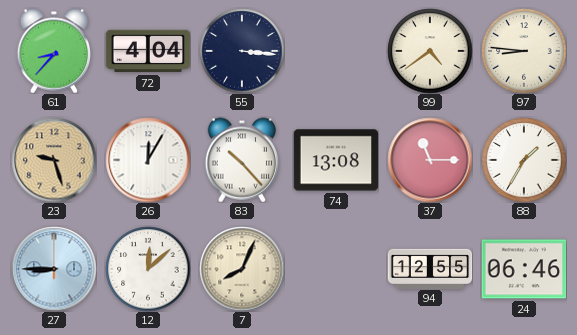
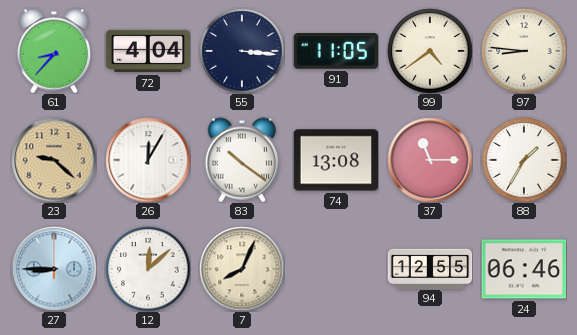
91: none -> 11:05 (336, 52)
23: 9:27 -> 9:22 (54, 160)
83: 10:23 -> 10:21 (242, 160)
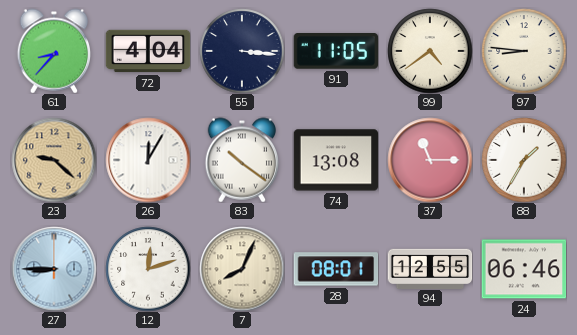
12: 12:08 -> 12:12 (148, 269)
28: none -> 08:01 (336, 269)
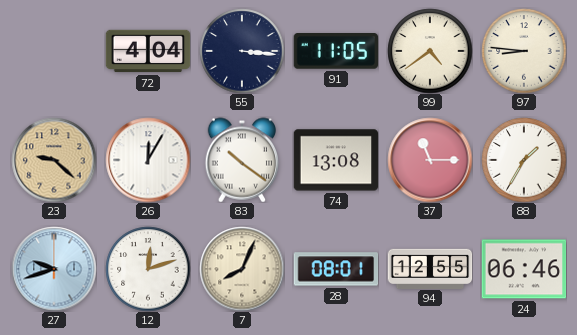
61: 8:37 -> none (54, 51)
27: 8:45 -> 9:42 (54, 269)
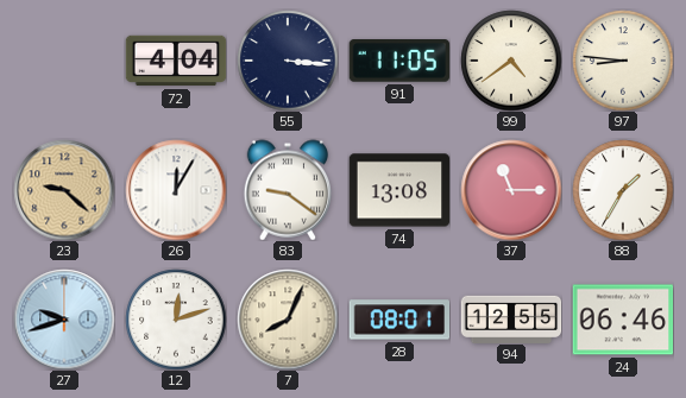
83: 10:21 -> 9:21 (288, 190)
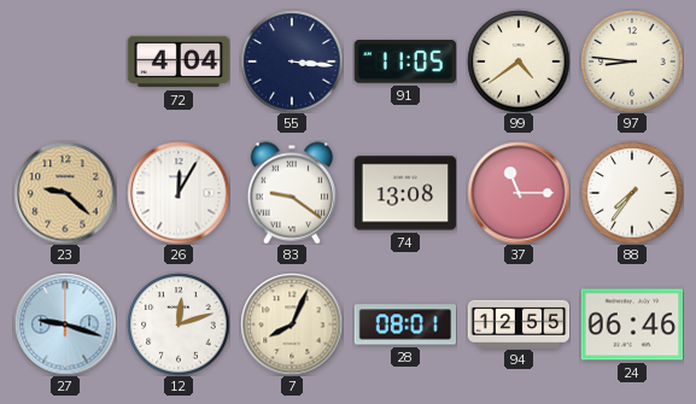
88: 1:35 -> 7:36 (632, 193)
27: 9:42 -> 9:18 (65, 324)
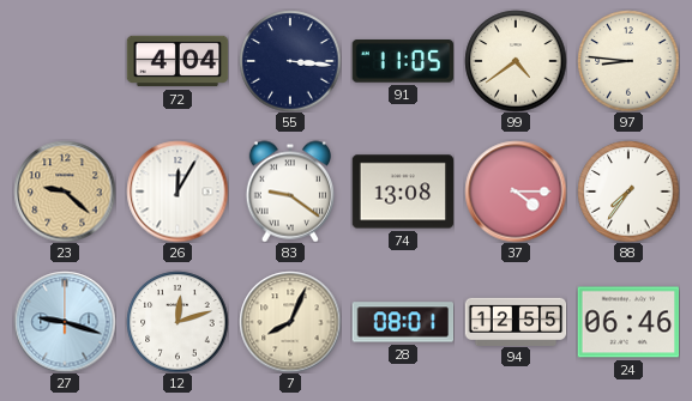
37: 11:15 -> 4:15 (516, 192)
